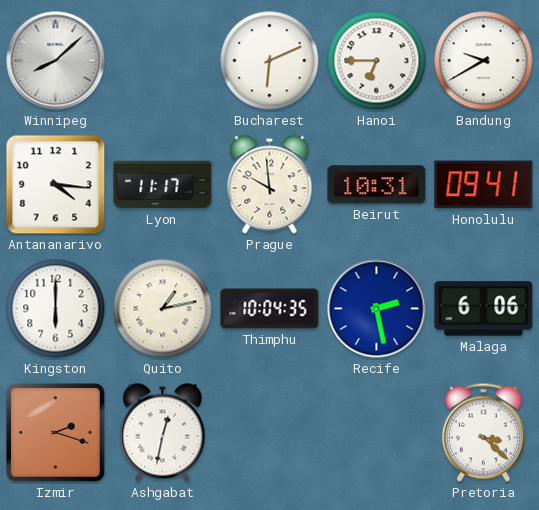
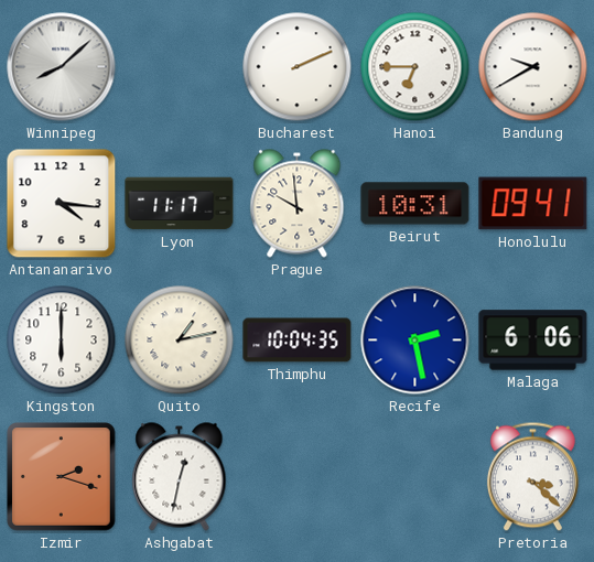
Bucharest: 6:11 -> 2:11 (298, 67)
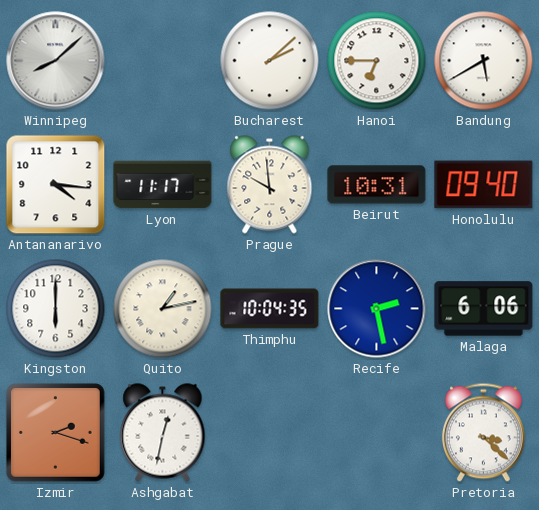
Bucharest: 2:11 -> 2:08 (270, 61)
Bandung: 9:40 -> 5:40 (484, 61)
Honolulu: 09:41 -> 09:40 (484, 185)
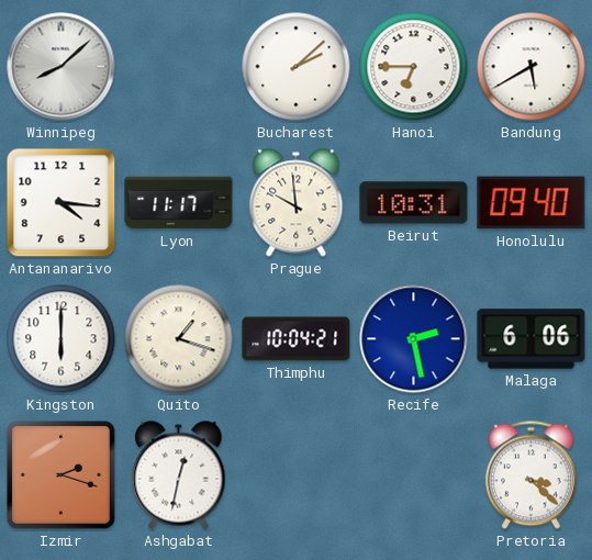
Quito: 1:13 -> 1:18 (179, 339)
Thimphu: 10:04:35 -> 10:04:21 (297, 339)
